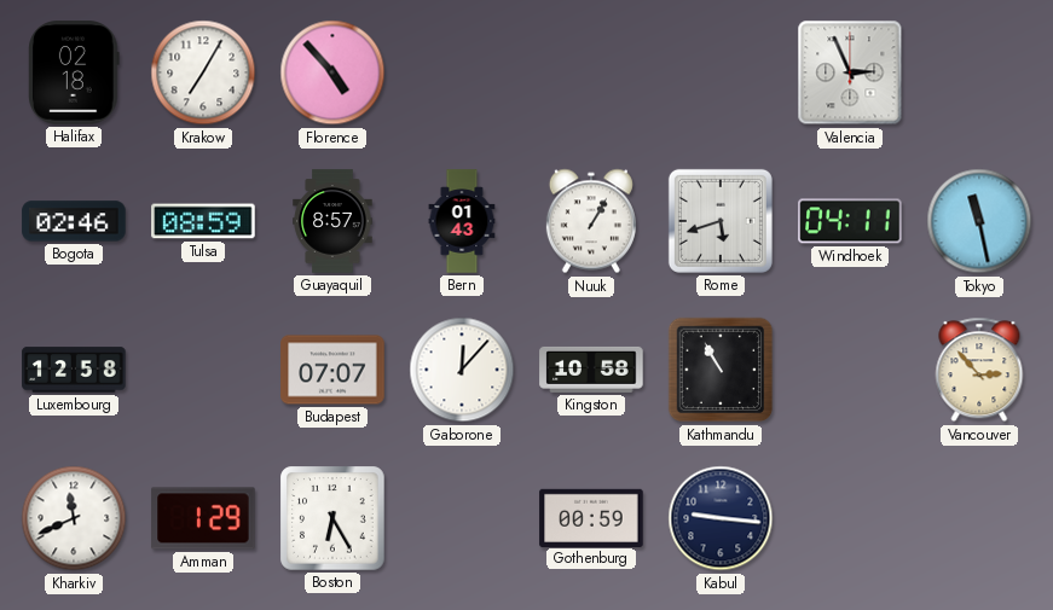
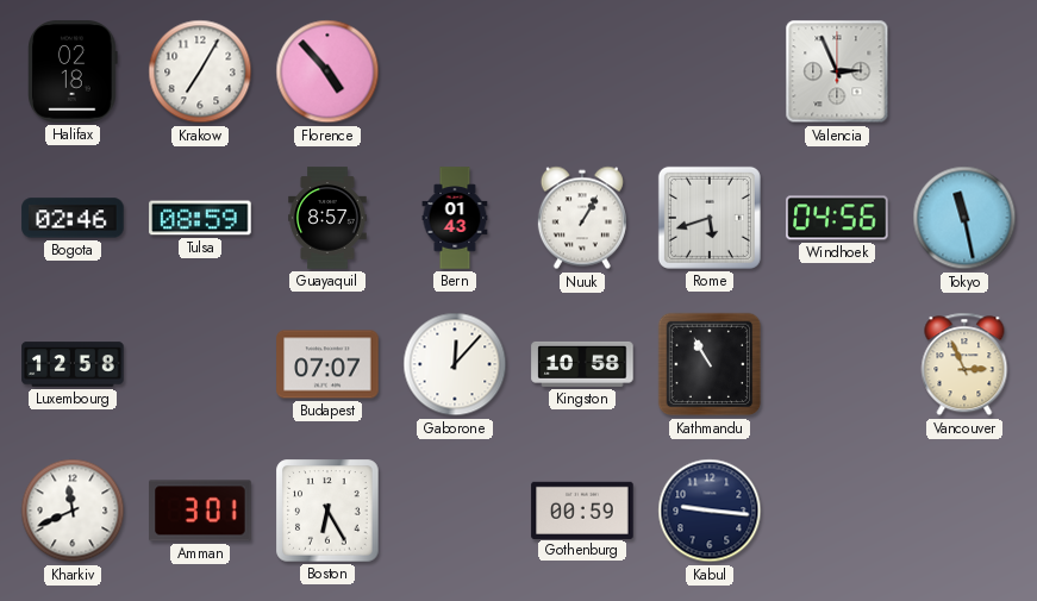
Windhoek: 04:11 -> 04:56 (837, 218)
Vancouver: 2:53 -> 2:56 (964, 364)
Amman: 1:29 -> 3:01 (200, 511)
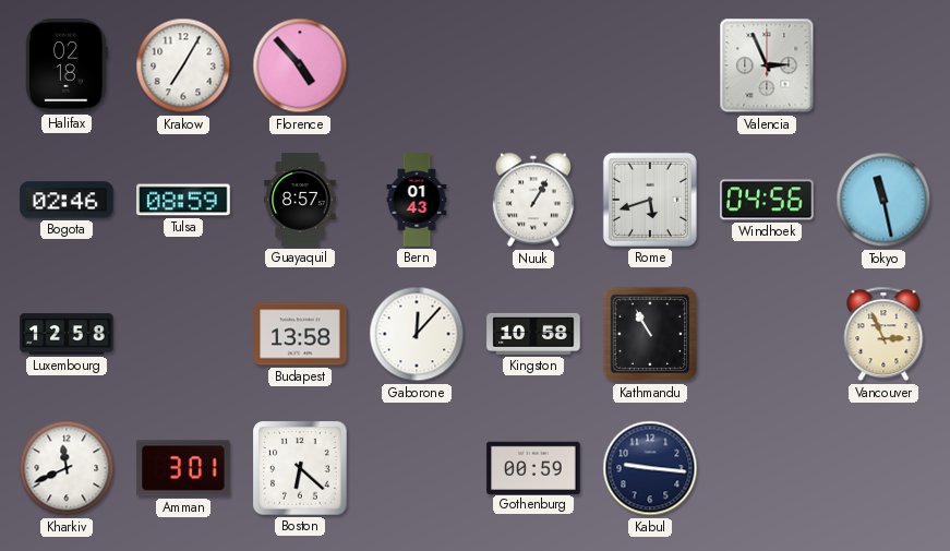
Budapest: 07:07 -> 13:58 (300, 334)
Boston: 6:25 -> 6:22 (300, 468)
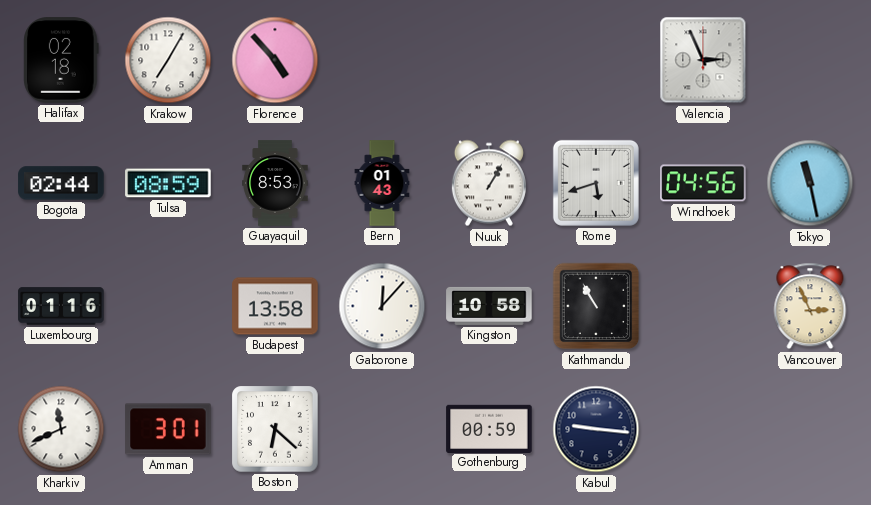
Bogota: 02:46 -> 02:44 (61, 183)
Guayaquil: 8:57 -> 8:53 (275, 183)
Luxembourg: 12:58 -> 01:16 (61, 306)
